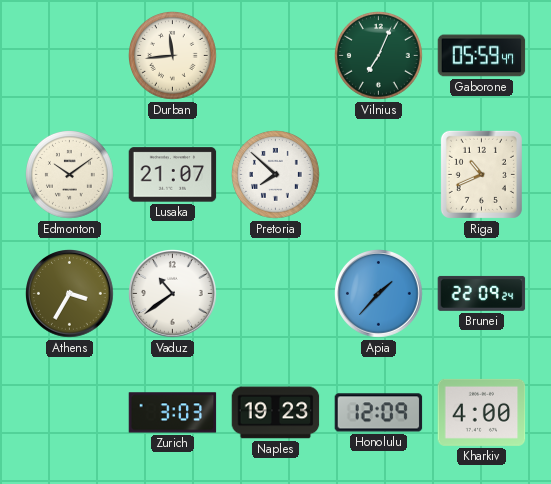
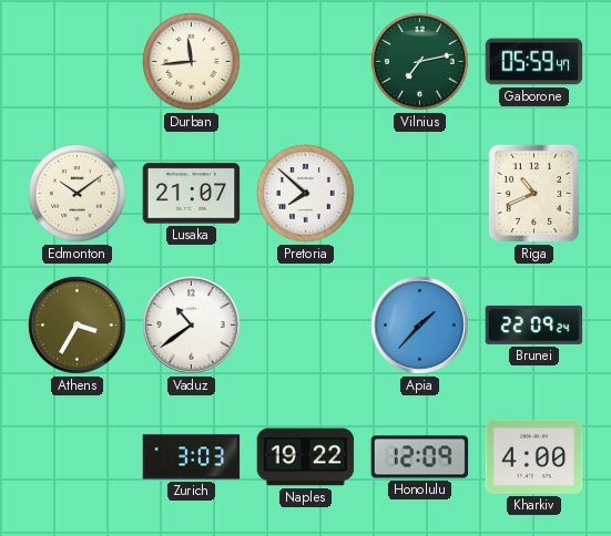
Vilnius: 7:04 -> 7:13 (420, 62)
Naples: 19:23 -> 19:22 (306, 457)
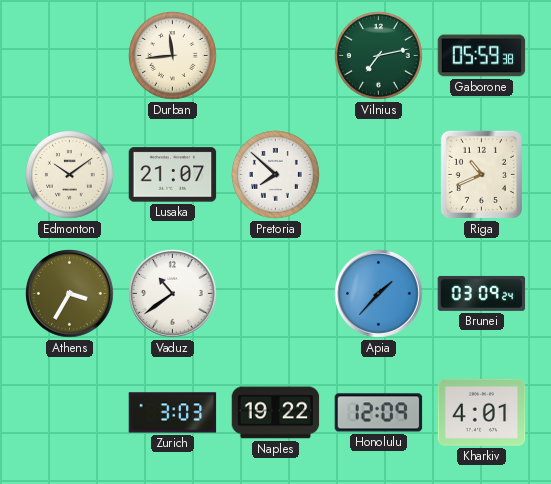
Gaborone: 05:59:47 -> 05:59:38 (482, 56)
Brunei: 22:09 -> 03:09 (482, 293)
Kharkiv: 4:00 -> 4:01 (482, 412)
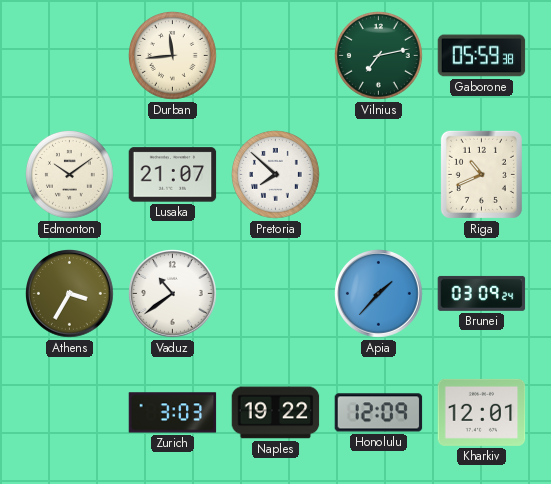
Kharkiv: 4:01 -> 12:01 (482, 412)
